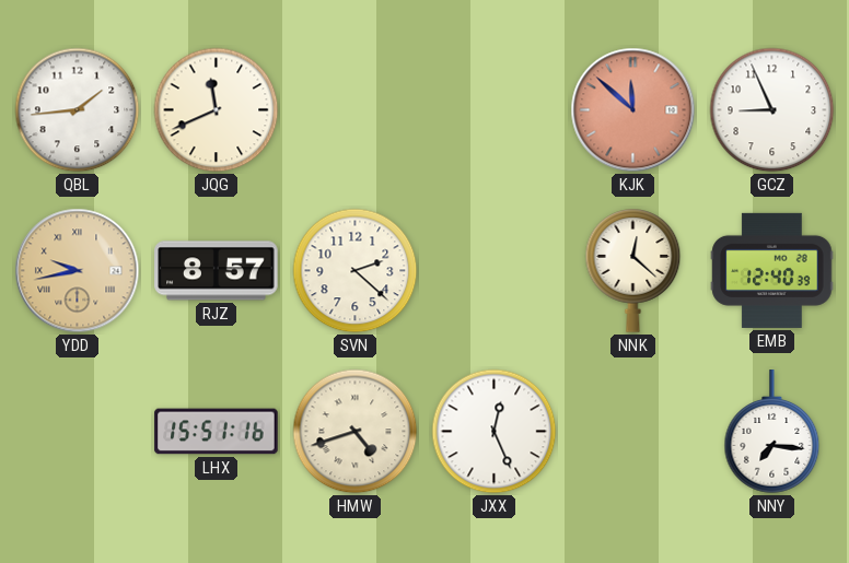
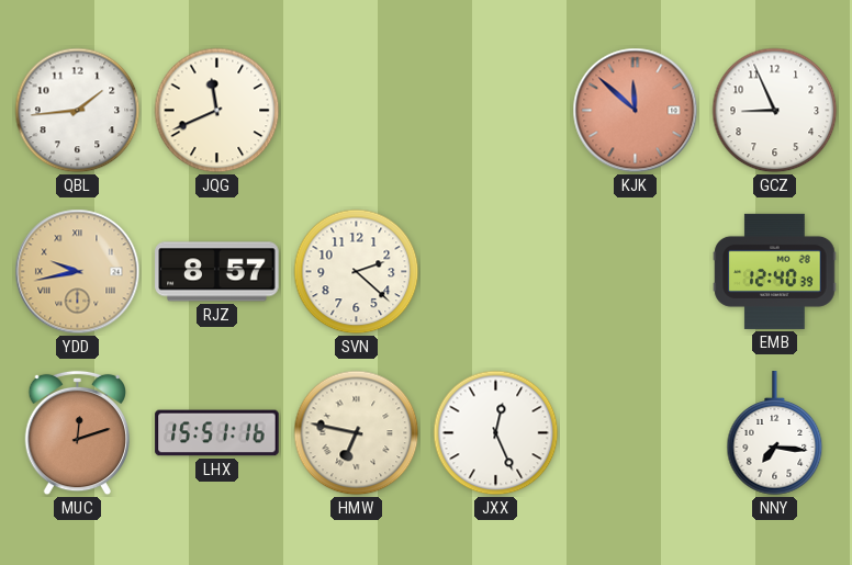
NNK: 12:22 -> none (633, 271)
MUC: none -> 12:12 (77, 433)
HMW: 4:42 -> 6:47 (357, 433)
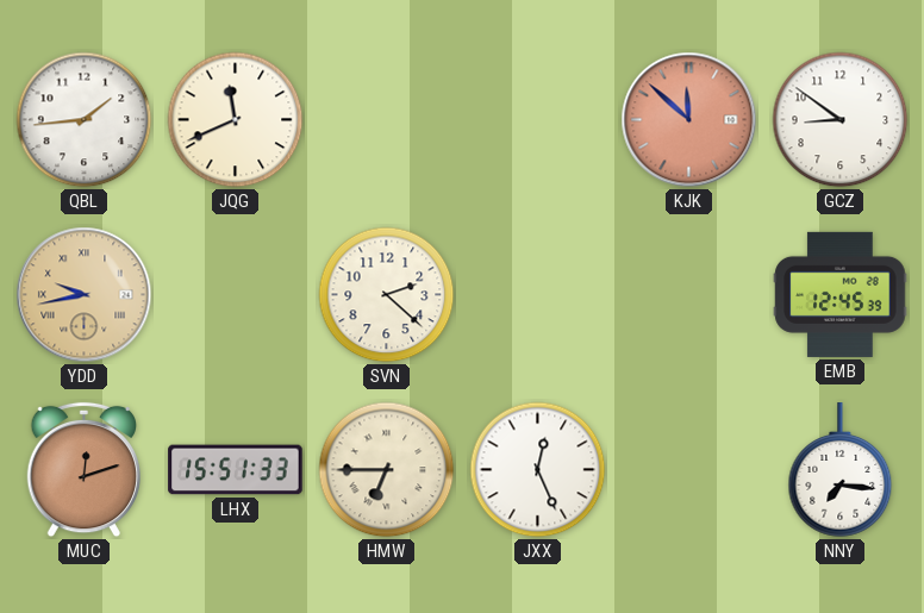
GCZ: 8:56 -> 8:51 (841, 120)
RJZ: 8:57 -> none (217, 272)
EMB: 12:40 -> 12:45 (841, 294)
LHX: 15:51:16 -> 15:51:33 (236, 470)
HMW: 6:47 -> 6:45 (387, 470)
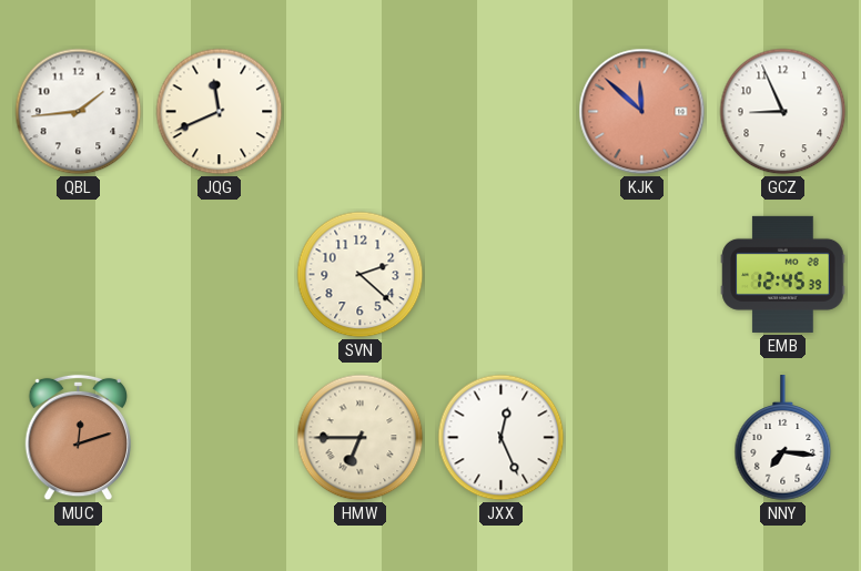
GCZ: 8:51 -> 8:56 (783, 112)
YDD: 9:43 -> none (85, 295)
LHX: 15:51 -> none (236, 470)
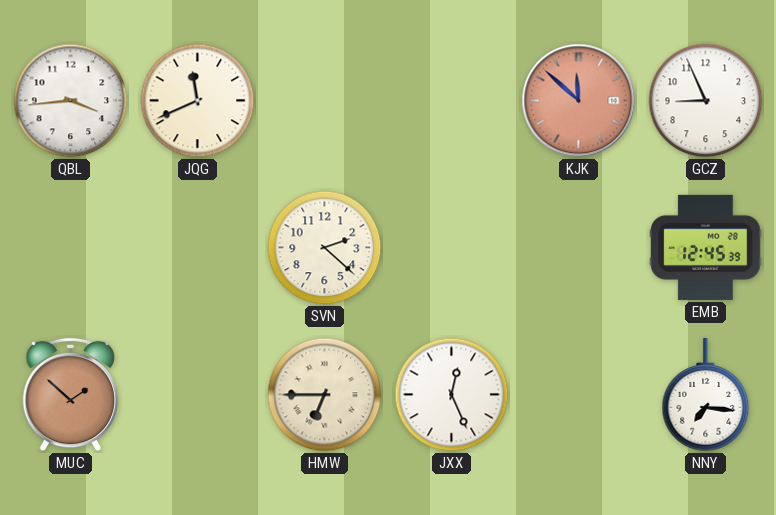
QBL: 1:44 -> 3:44 (71, 101)
MUC: 12:12 -> 1:52 (70, 395)
